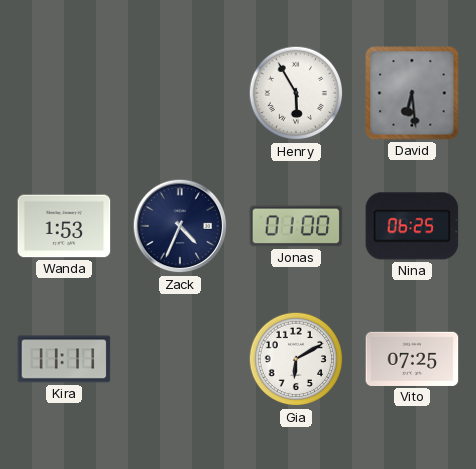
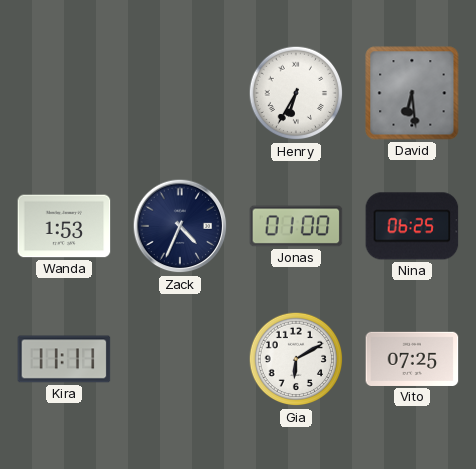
Henry: 5:55 -> 6:35 (296, 93)
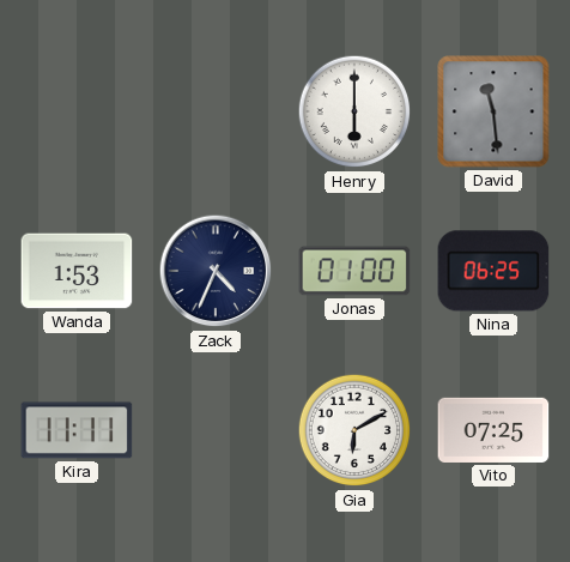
Henry: 6:35 -> 6:00 (354, 111)
David: 6:29 -> 11:29 (493, 111)
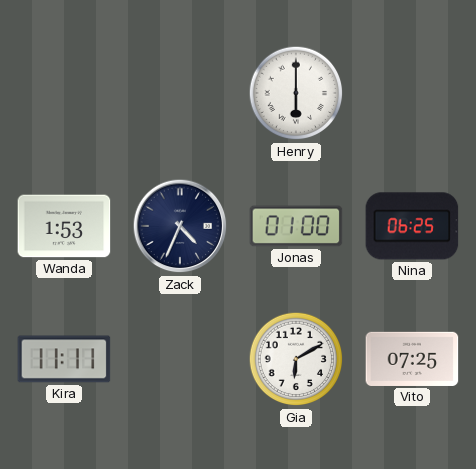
David: 11:29 -> none (493, 111)
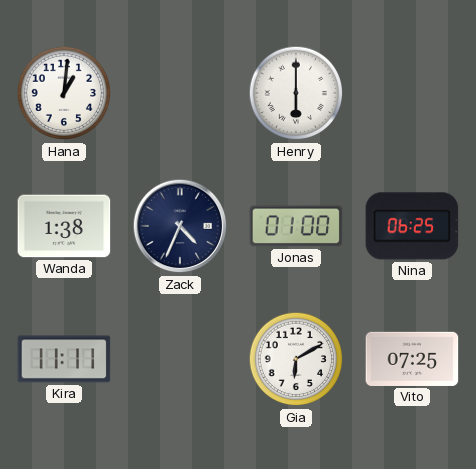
Hana: none -> 1:01 (64, 93)
Wanda: 1:53 -> 1:38 (64, 226)
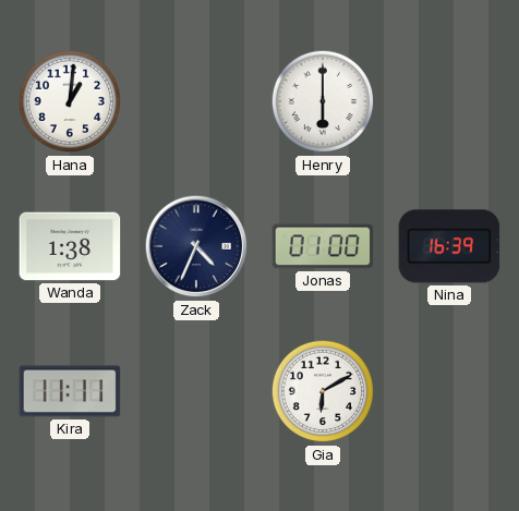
Nina: 06:25 -> 16:39 (449, 246)
Vito: 07:25 -> none (412, 359)
